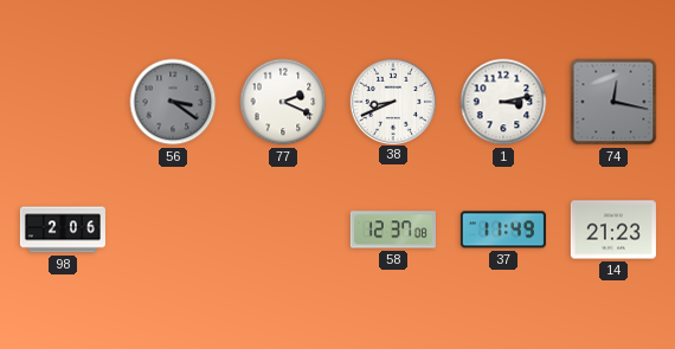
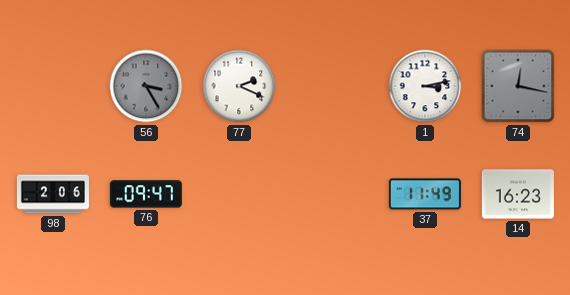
56: 3:21 -> 3:25 (146, 86)
38: 8:41 -> none (392, 101)
76: none -> 09:47 (146, 194)
58: 12:37 -> none (393, 230)
14: 21:23 -> 16:23 (518, 194)
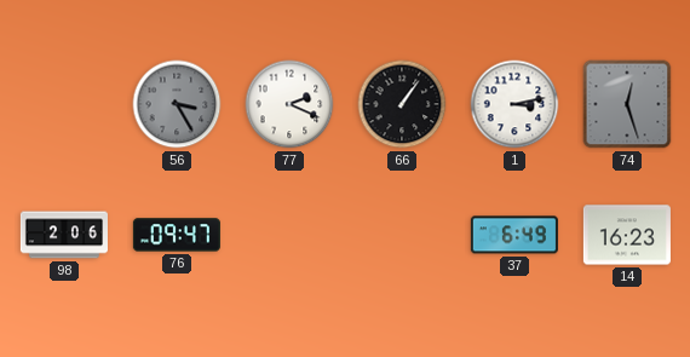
66: none -> 1:06 (402, 104)
74: 12:17 -> 12:27 (627, 104)
37: 11:49 -> 6:49 (514, 235)
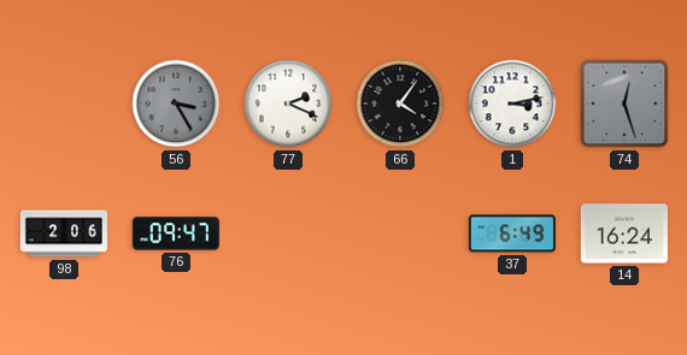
66: 1:06 -> 4:06 (400, 103)
14: 16:23 -> 16:24 (624, 233)
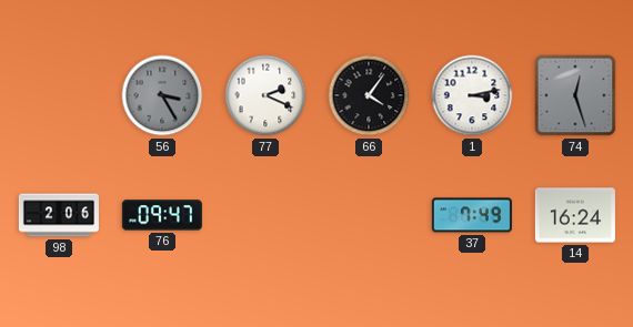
37: 6:49 -> 7:49 (472, 215)
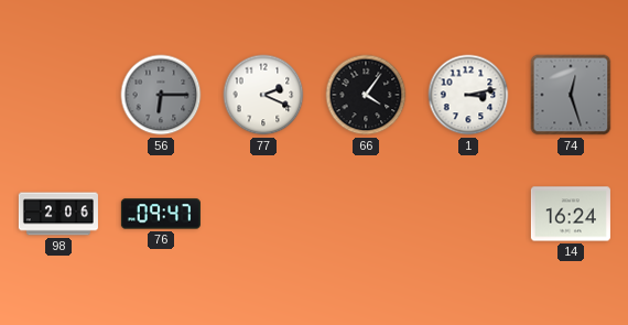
56: 3:25 -> 6:15 (161, 95)
37: 7:49 -> none (472, 215)
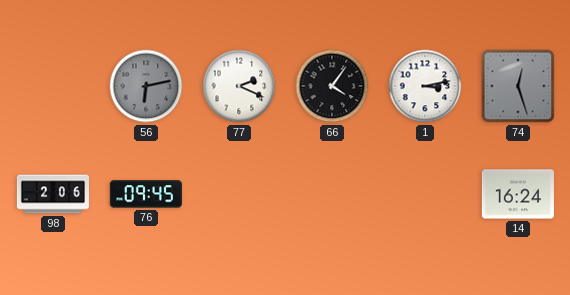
56: 6:15 -> 6:13 (146, 86)
76: 09:47 -> 09:45 (146, 194)
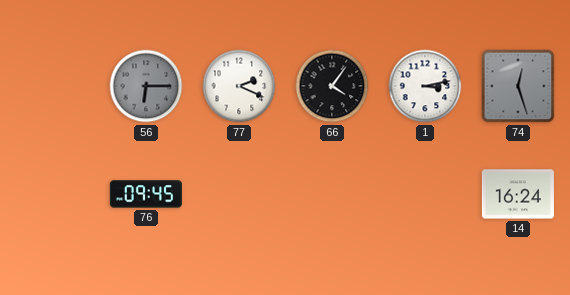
56: 6:13 -> 6:15 (146, 86)
98: 2:06 -> none (53, 194)
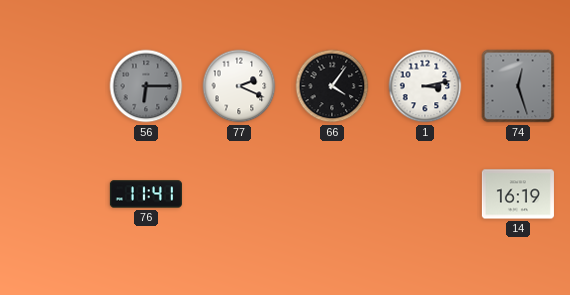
76: 09:45 -> 11:41 (146, 194)
14: 16:24 -> 16:19 (518, 194)
